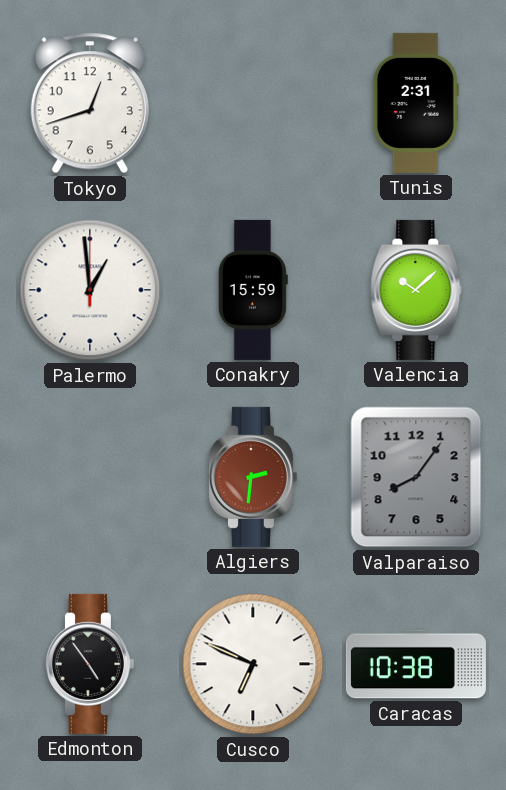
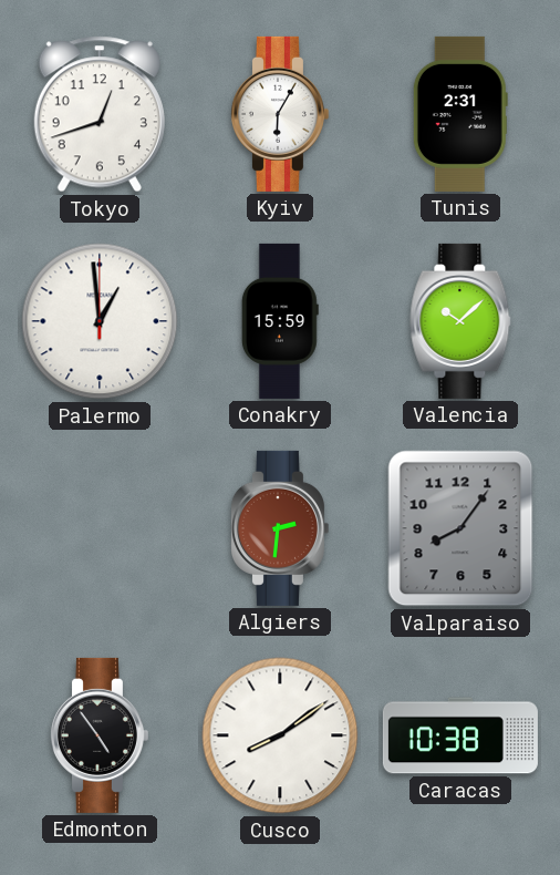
Kyiv: none -> 6:05 (279, 114)
Cusco: 6:49 -> 8:09 (280, 735)
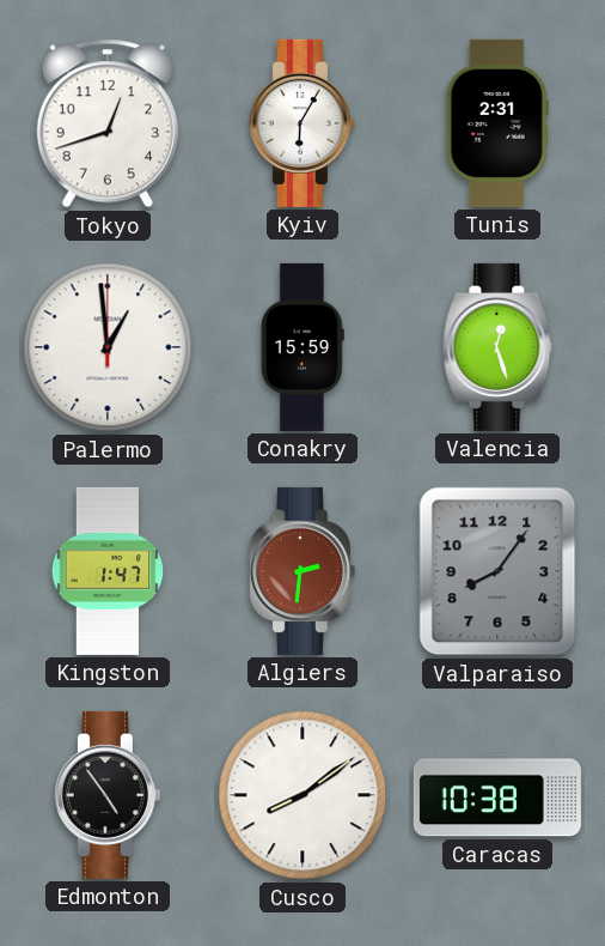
Valencia: 10:08 -> 12:27 (497, 347)
Kingston: none -> 1:47 (108, 571)
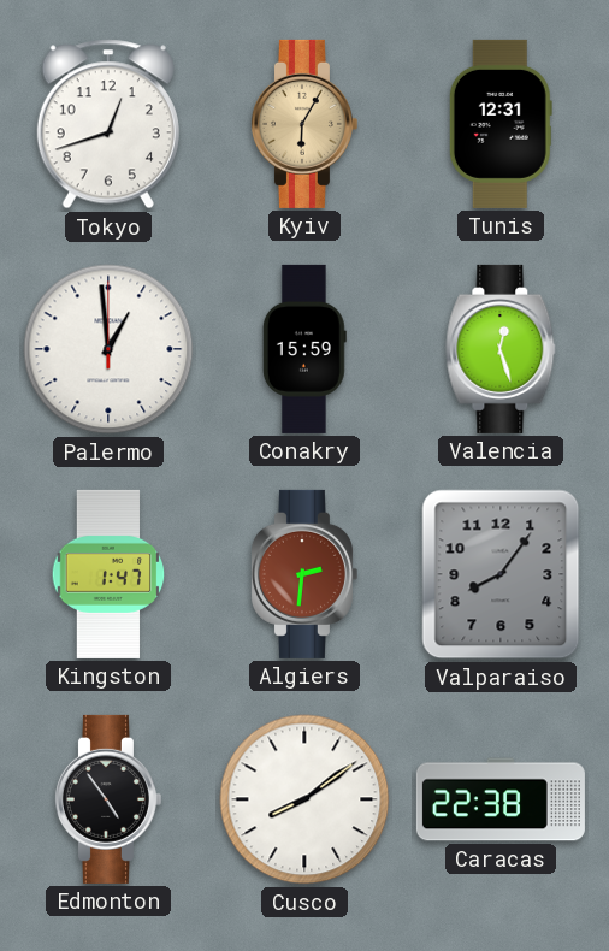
Kyiv dial: white -> champagne (303, 124)
Tunis: 2:31 -> 12:31 (501, 124)
Caracas: 10:38 -> 22:38 (501, 799)
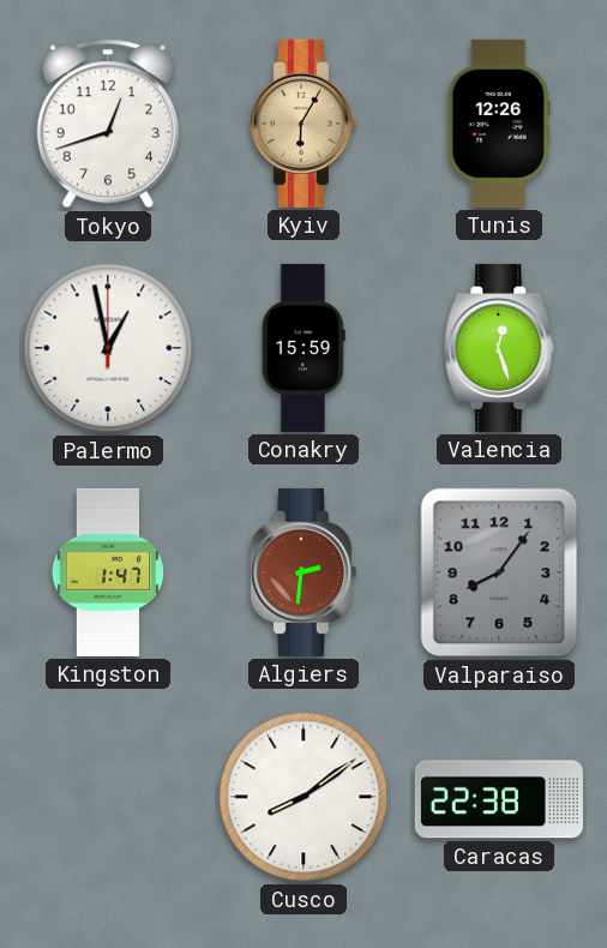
Tunis: 12:31 -> 12:26 (499, 124)
Palermo: 12:59 -> 12:58 (108, 348)
Edmonton: 4:54 -> none (107, 799)
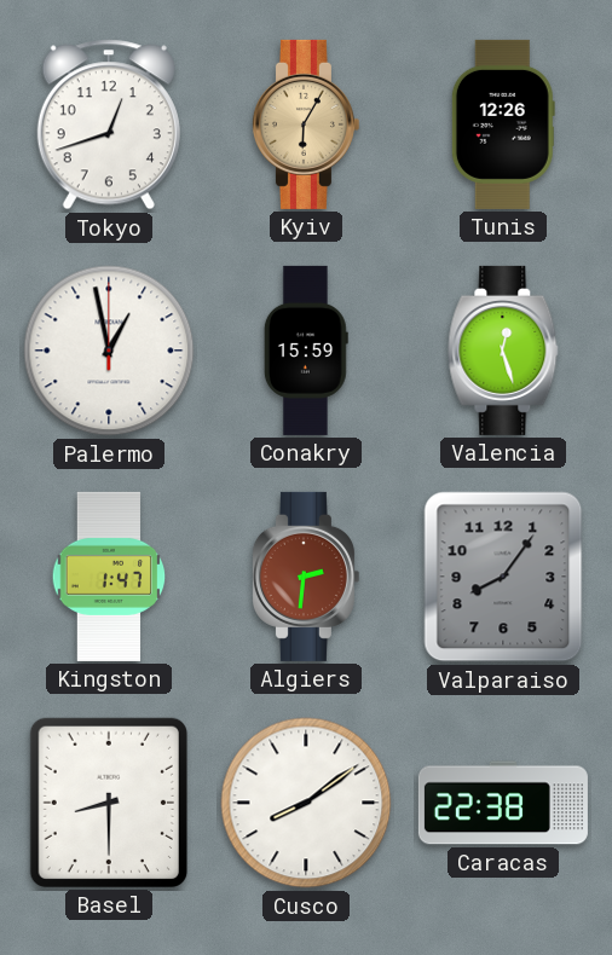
Basel: none -> 8:30 (109, 803)
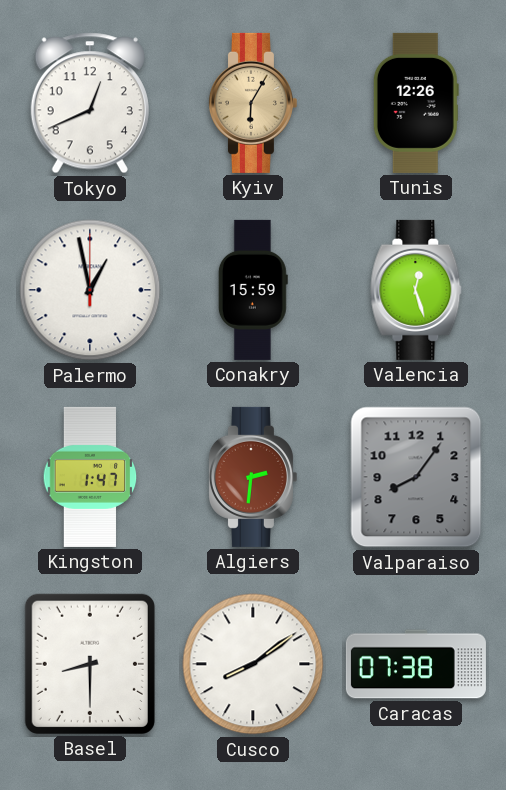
Tokyo: 12:42 -> 12:41 (90, 103)
Caracas: 22:38 -> 07:38 (416, 664)
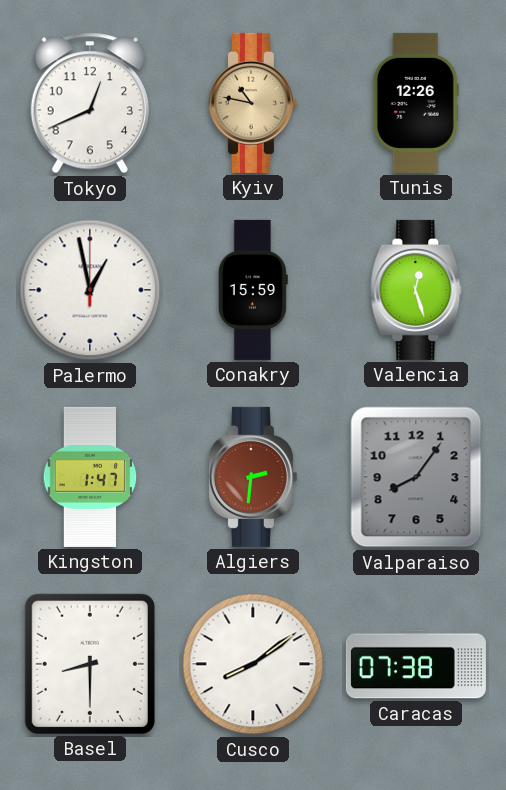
Kyiv: 6:05 -> 10:47 (252, 103)
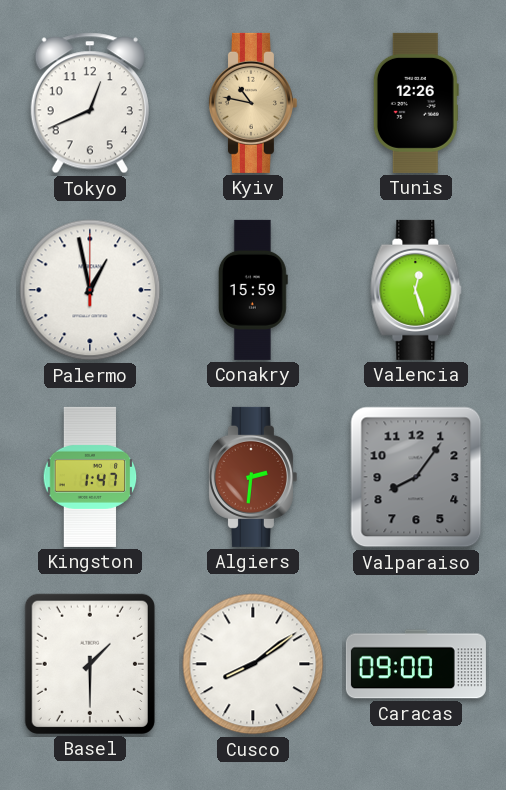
Basel: 8:30 -> 1:30 (90, 664)
Caracas: 07:38 -> 09:00 (416, 664)
